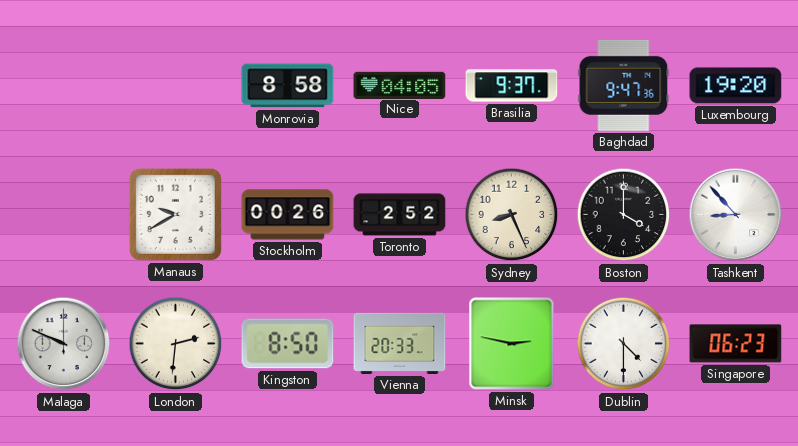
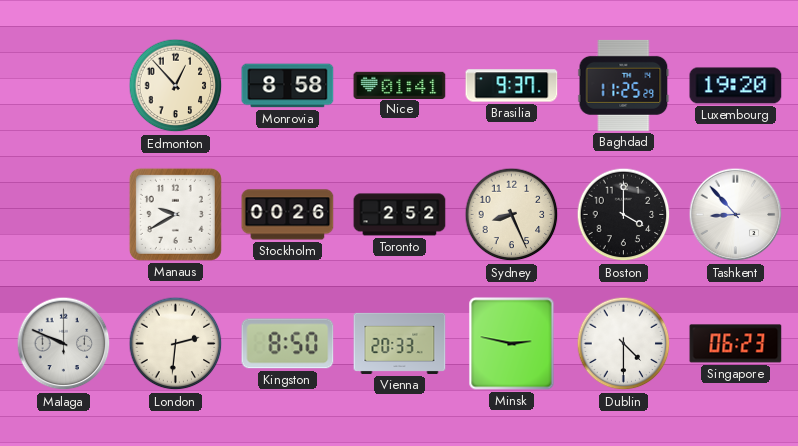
Edmonton: none -> 12:53 (176, 86)
Nice: 04:05 -> 01:41 (400, 85)
Baghdad: 9:47 -> 11:25 (624, 85)
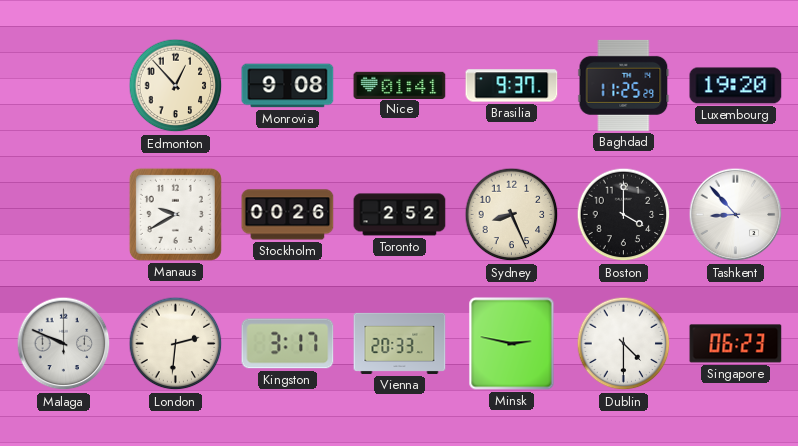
Monrovia: 8:58 -> 9:08 (288, 86)
Kingston: 8:50 -> 3:17 (288, 344)
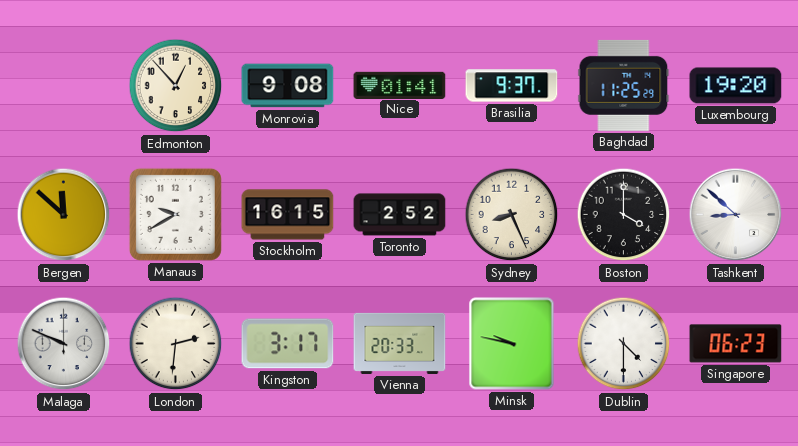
Bergen: none -> 11:52 (64, 215)
Stockholm: 00:26 -> 16:15 (288, 215)
Tashkent: 8:53 -> 8:52 (736, 215)
Minsk: 2:47 -> 9:47 (512, 344)
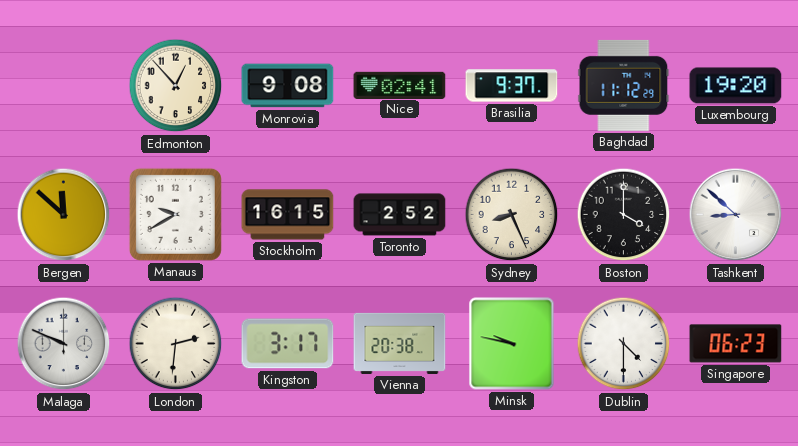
Nice: 01:41 -> 02:41 (400, 85)
Baghdad: 11:25 -> 11:12 (624, 85)
Vienna: 20:33 -> 20:38 (400, 343)
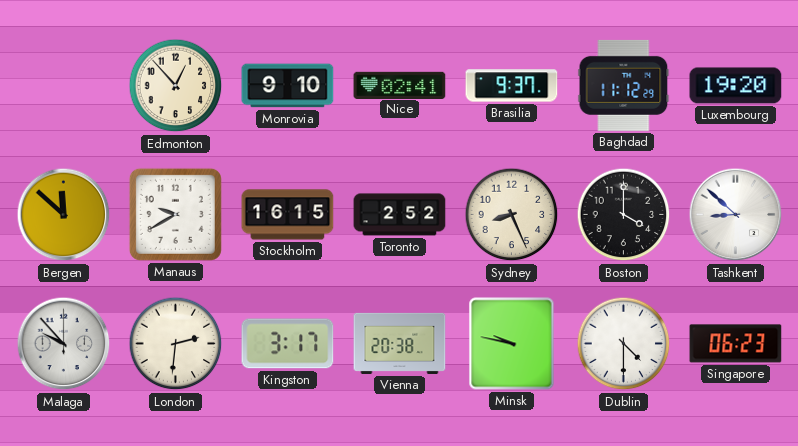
Monrovia: 9:08 -> 9:10 (288, 86)
Malaga: 9:49 -> 9:53 (64, 344)
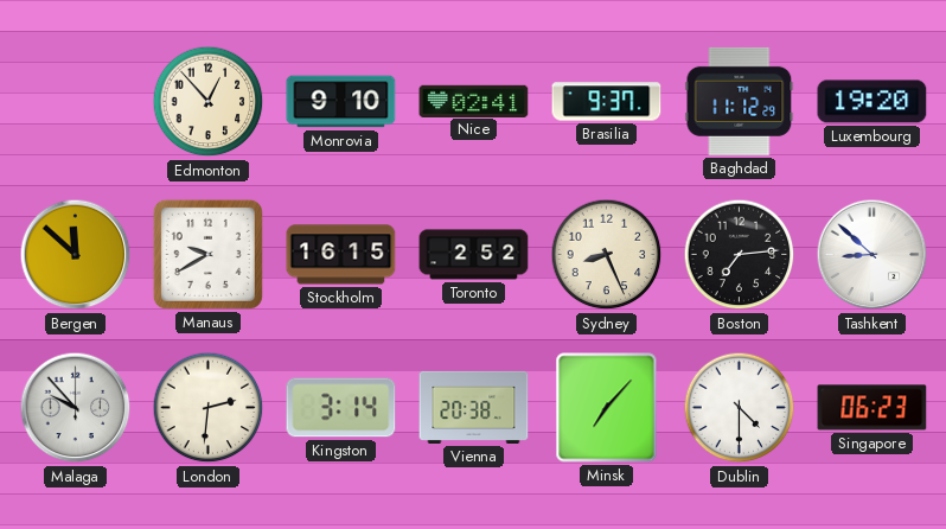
Boston: 4:00 -> 7:14 (740, 255)
Kingston: 3:17 -> 3:14 (341, 408)
Minsk: 9:47 -> 7:07 (607, 408)
